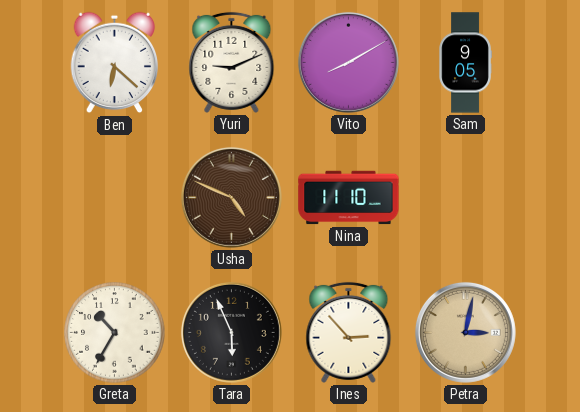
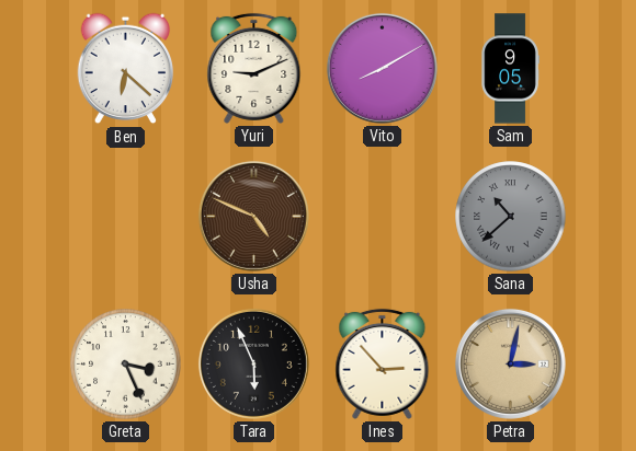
Nina: 11:10 -> none (349, 198)
Sana: none -> 10:38 (511, 217)
Greta: 10:35 -> 3:26 (126, 365)
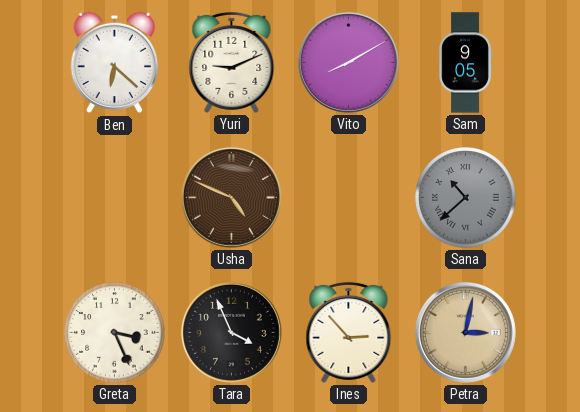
Tara: 5:56 -> 3:56 (231, 332)
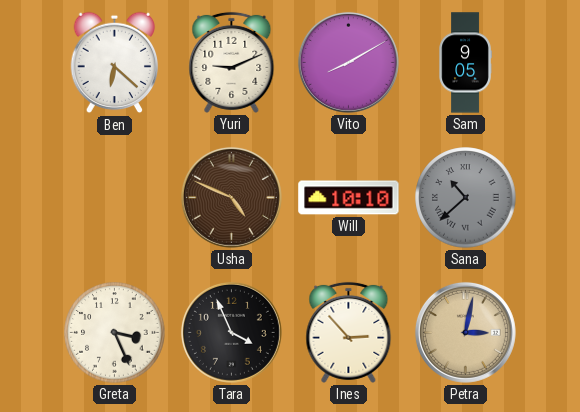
Will: none -> 10:10 (349, 198)
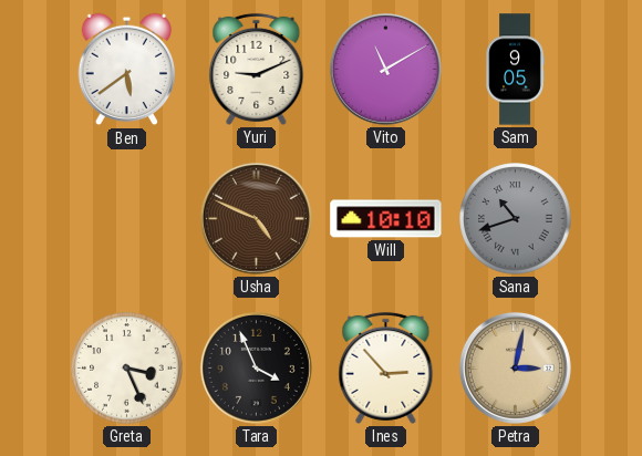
Ben: 6:22 -> 5:39 (127, 70)
Vito: 8:10 -> 11:10 (385, 69)
Sana: 10:38 -> 10:42 (516, 219)
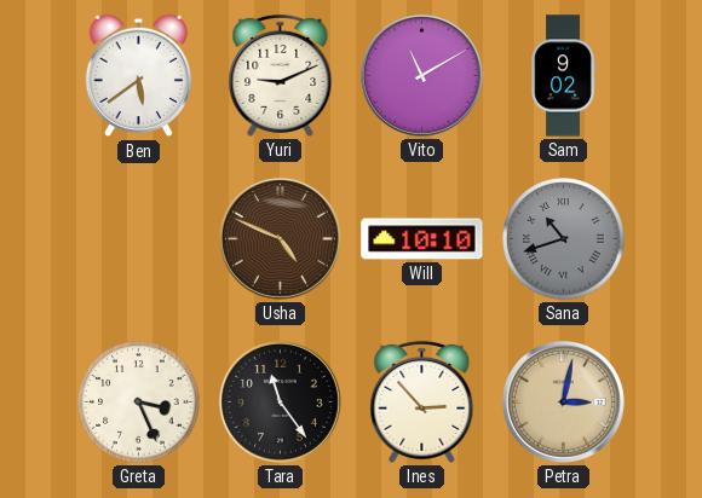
Sam: 9:05 -> 9:02 (563, 76)
Tara: 3:56 -> 11:24 (280, 401)
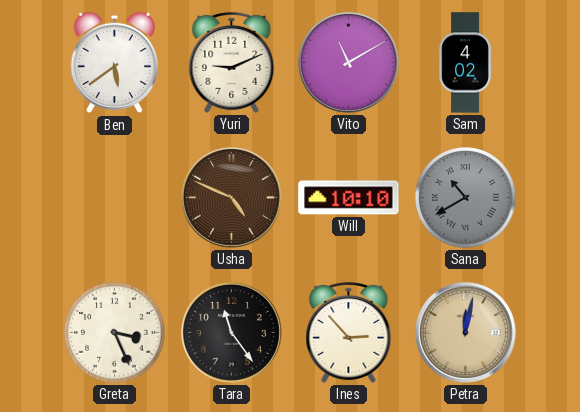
Sam: 9:02 -> 4:02 (465, 63)
Sana: 10:42 -> 10:40 (466, 198)
Petra: 3:02 -> 12:02 (465, 332)
